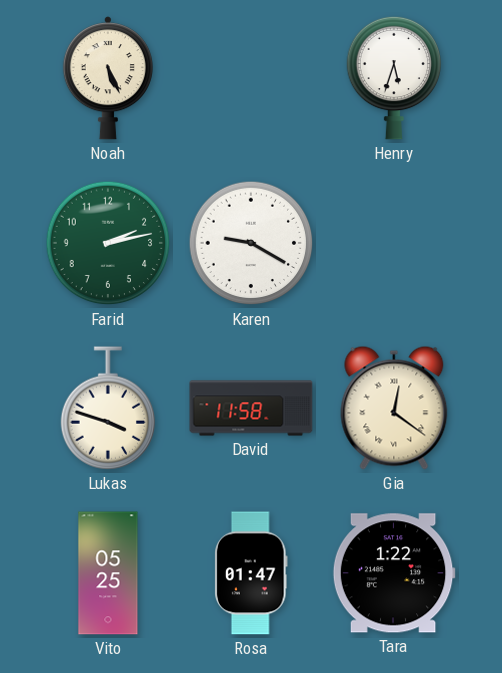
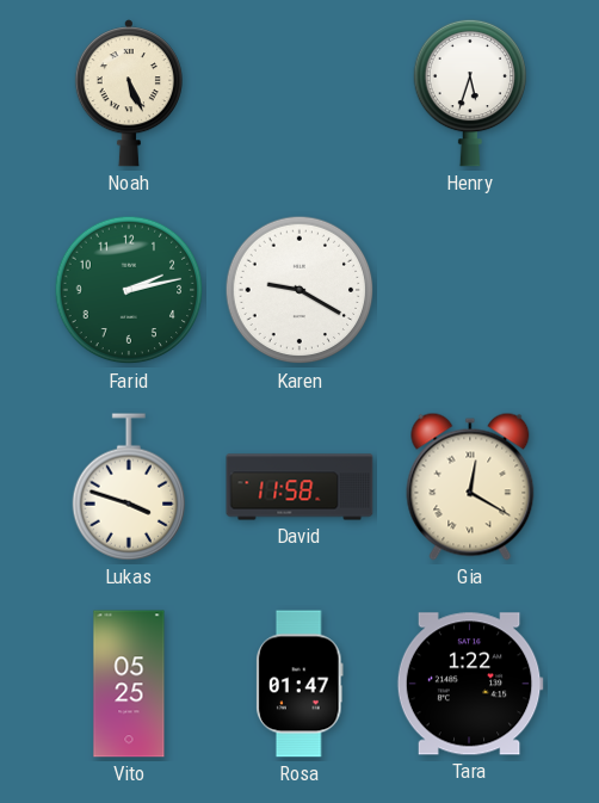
Gia: 12:21 -> 12:20 (470, 487)
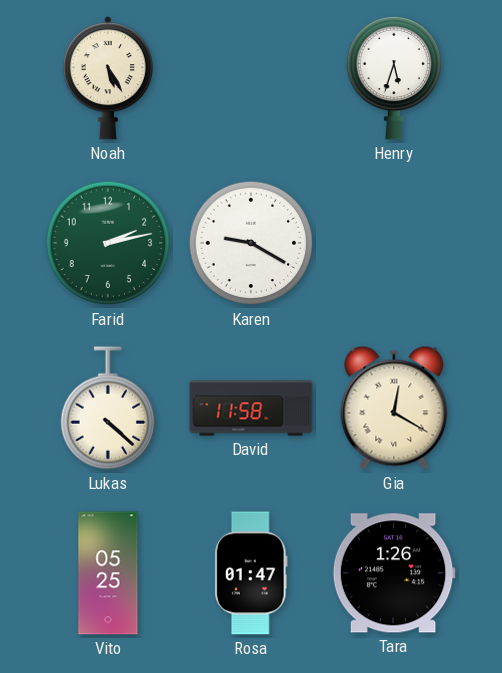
Noah: 5:26 -> 5:25 (108, 78)
Lukas: 3:48 -> 4:22 (108, 408)
Tara: 1:22 -> 1:26 (394, 573)
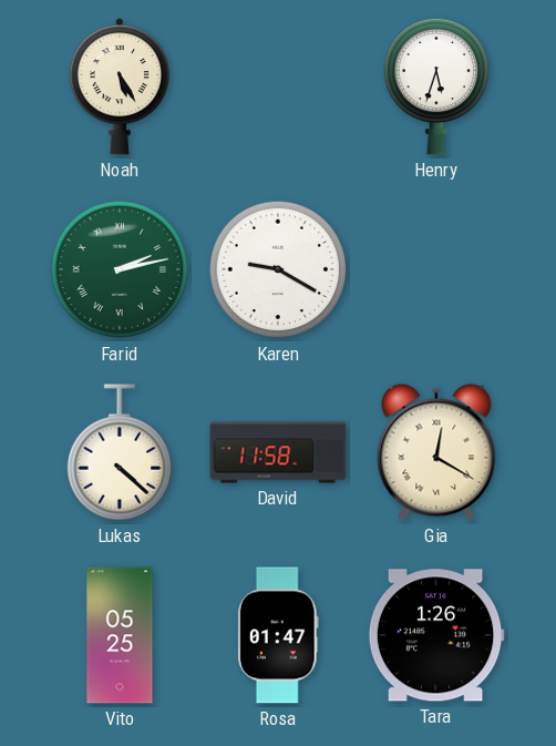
Farid numerals: Arabic -> Roman (120, 269)
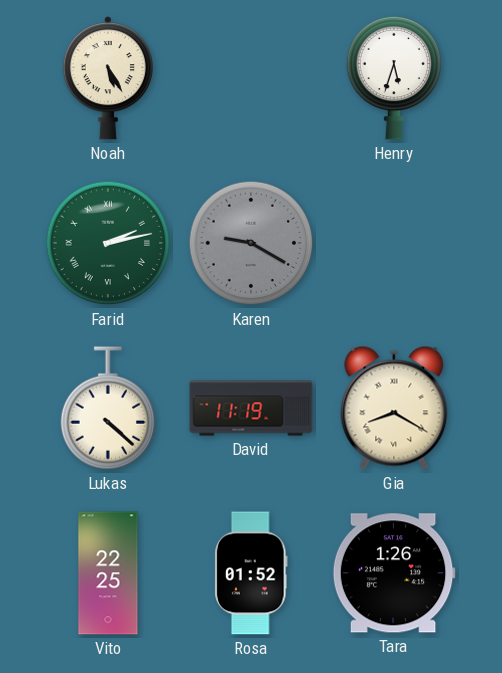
Karen dial: white -> grey (251, 243)
David: 11:58 -> 11:19 (251, 408)
Gia: 12:20 -> 8:20 (394, 408)
Vito: 05:25 -> 22:25 (108, 573)
Rosa: 01:47 -> 01:52 (252, 573)
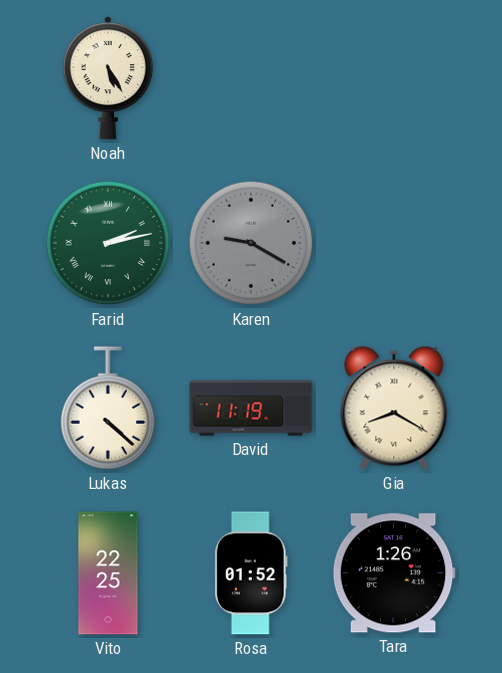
Henry: 5:33 -> none (394, 78)
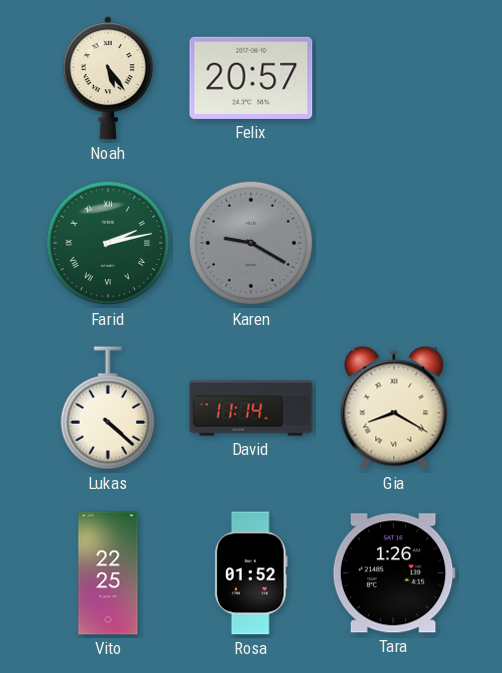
Noah: 5:25 -> 5:24 (108, 78)
Felix: none -> 20:57 (251, 78)
David: 11:19 -> 11:14 (251, 408)
